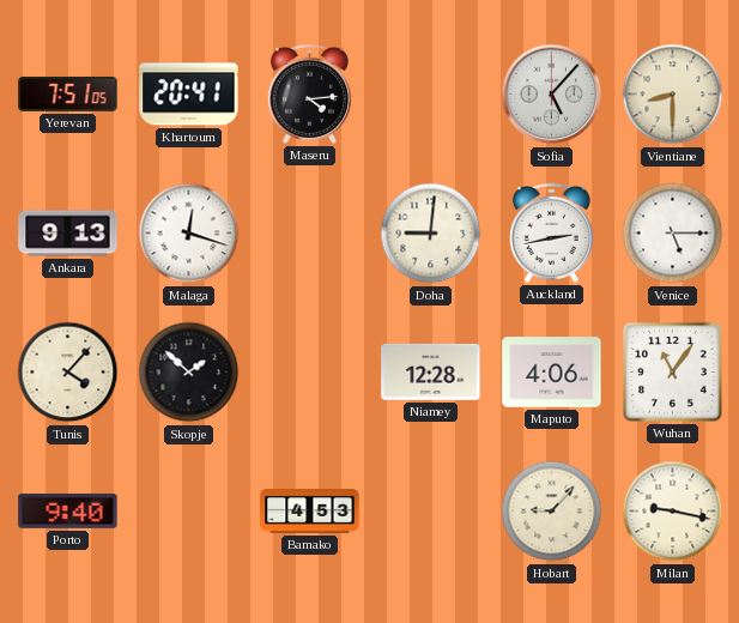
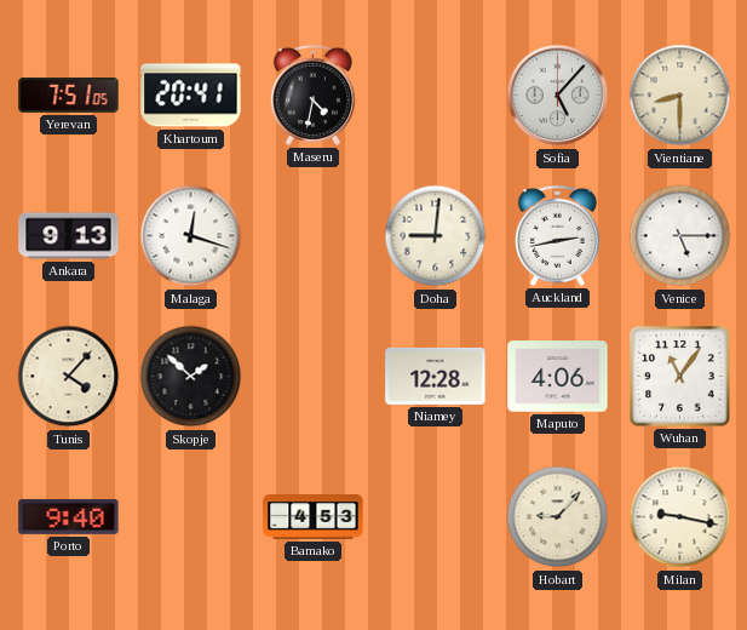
Maseru: 4:14 -> 4:32 (312, 94)
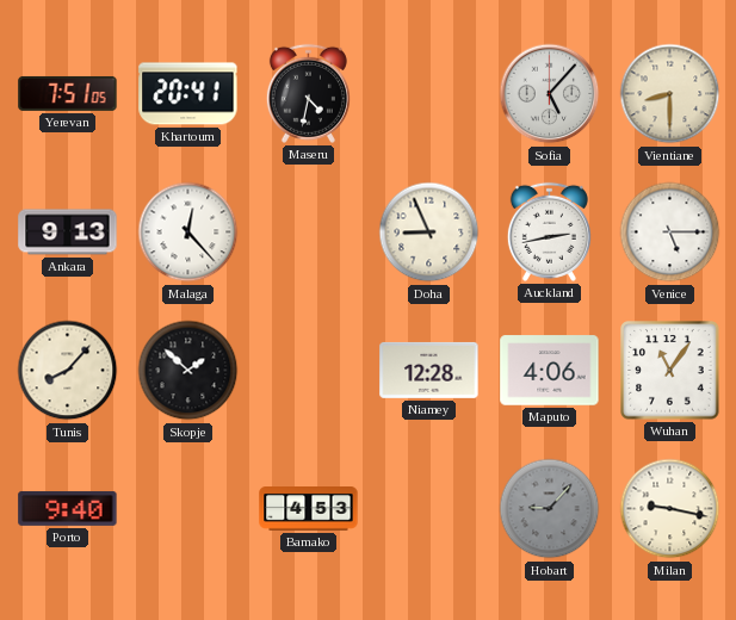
Malaga: 12:18 -> 12:23 (188, 232)
Doha: 9:01 -> 8:56 (429, 232)
Tunis: 4:07 -> 8:07 (68, 371)
Hobart dial: cream -> grey (550, 509)
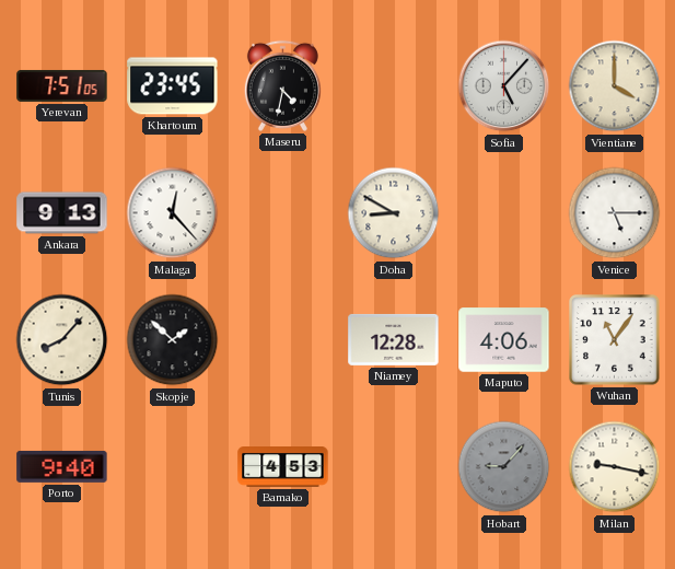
Khartoum: 20:41 -> 23:45 (173, 86)
Vientiane: 8:30 -> 4:00 (615, 86)
Doha: 8:56 -> 8:50 (394, 213)
Auckland: 2:43 -> none (549, 231)
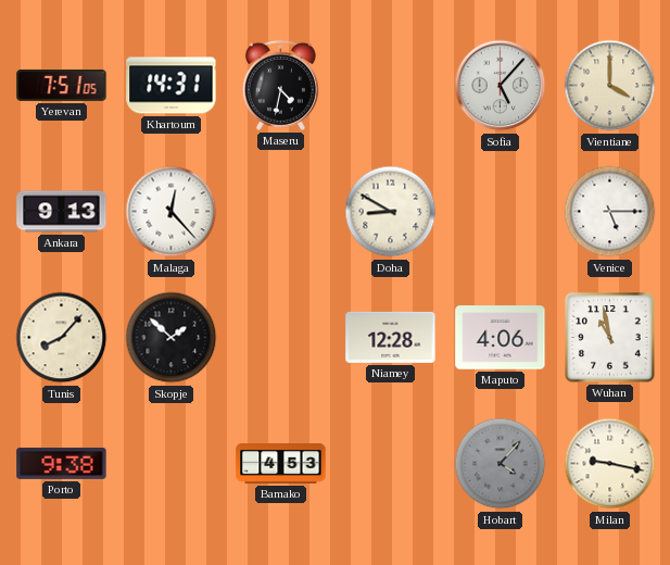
Khartoum: 23:45 -> 14:31 (172, 86)
Wuhan: 11:06 -> 10:58 (610, 338)
Porto: 9:40 -> 9:38 (62, 463)
Hobart: 9:07 -> 4:07 (501, 464)
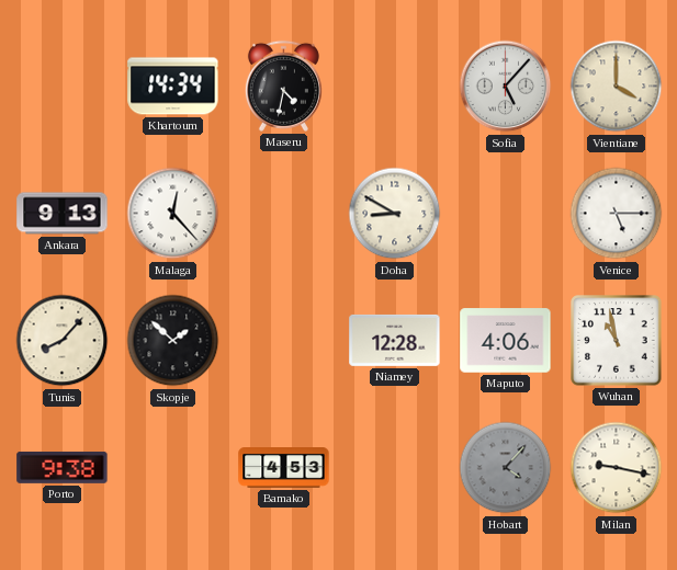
Yerevan: 7:51 -> none (62, 85)
Khartoum: 14:31 -> 14:34 (173, 87)
